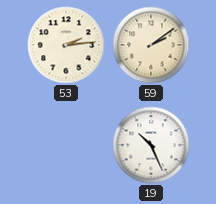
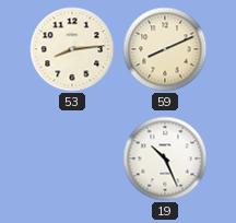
53: 2:14 -> 8:14 (72, 49)
59: 2:09 -> 8:11 (165, 49)
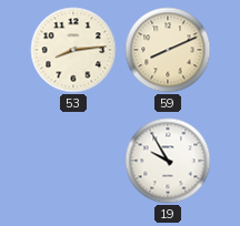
19: 10:26 -> 9:55 (168, 161)
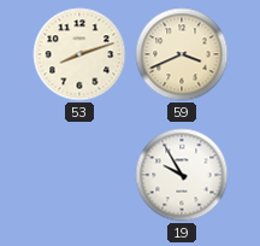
53: 8:14 -> 8:12 (79, 54)
59: 8:11 -> 3:41 (182, 54)
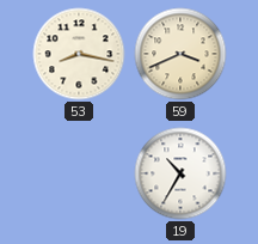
53: 8:12 -> 8:17 (79, 54)
19: 9:55 -> 10:35 (180, 173)
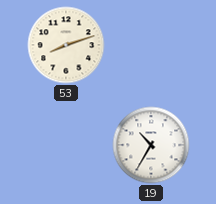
53: 8:17 -> 8:12 (66, 45)
59: 3:41 -> none (180, 54)
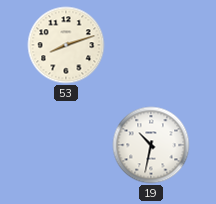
19: 10:35 -> 10:32 (151, 145)
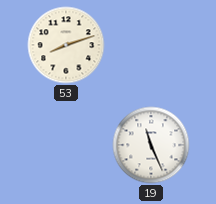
19: 10:32 -> 11:26 (151, 145)
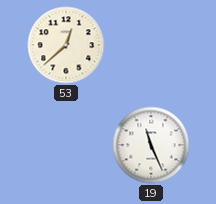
53: 8:12 -> 12:38 (66, 45)
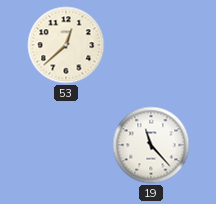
19: 11:26 -> 11:23 (151, 145)
